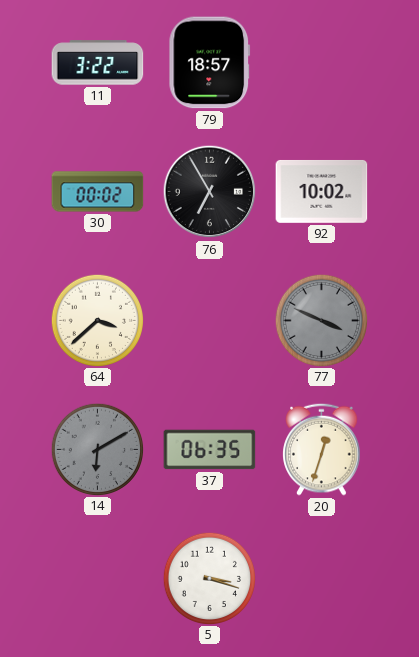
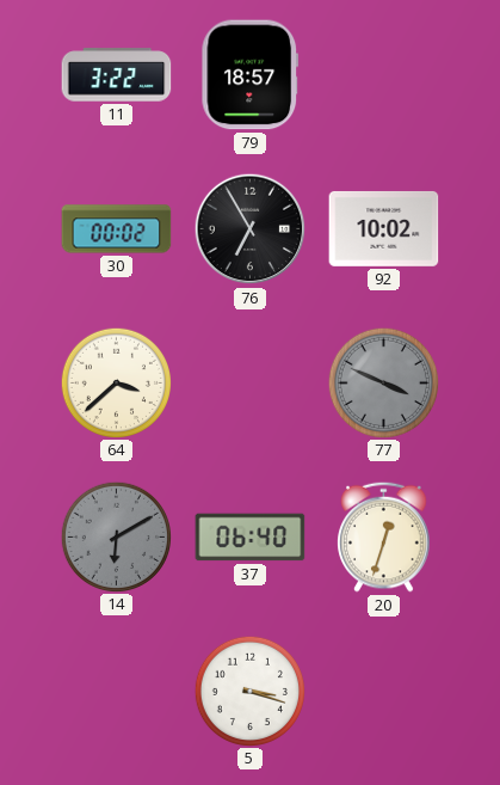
37: 06:35 -> 06:40 (251, 538)
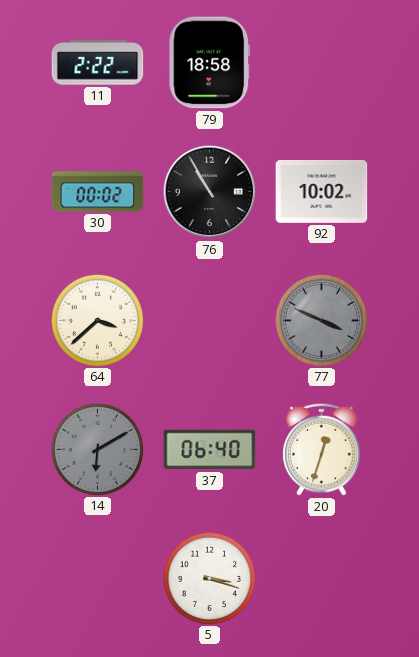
11: 3:22 -> 2:22 (98, 63)
79: 18:57 -> 18:58 (210, 63)
76: 6:55 -> 10:55 (210, 192)
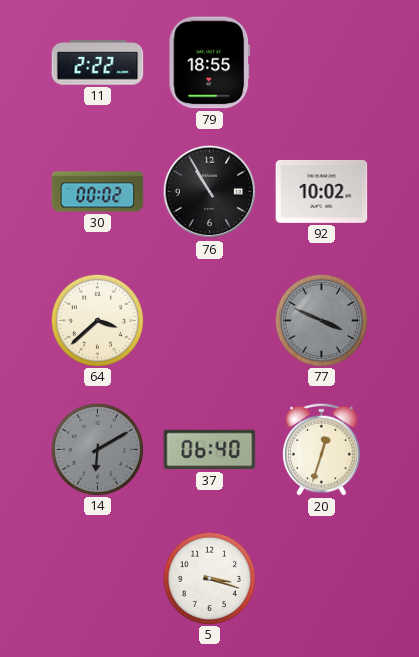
79: 18:58 -> 18:55 (210, 63)
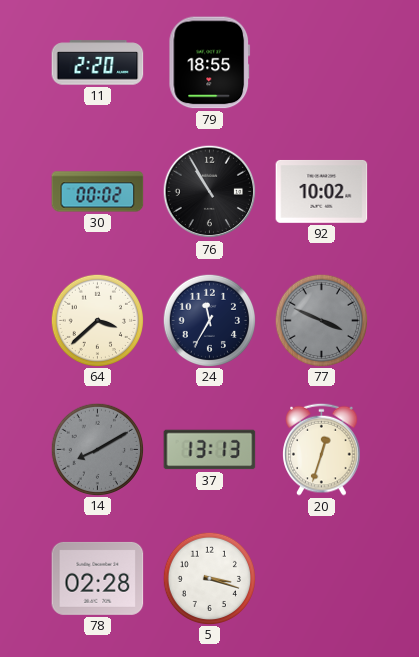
11: 2:22 -> 2:20 (98, 63)
24: none -> 11:35 (209, 320)
14: 6:10 -> 8:10 (97, 449)
37: 06:40 -> 13:13 (210, 450)
78: none -> 02:28 (98, 578)
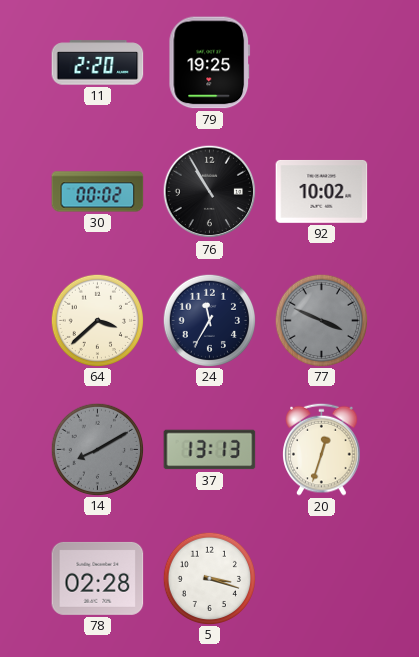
79: 18:55 -> 19:25 (210, 63)
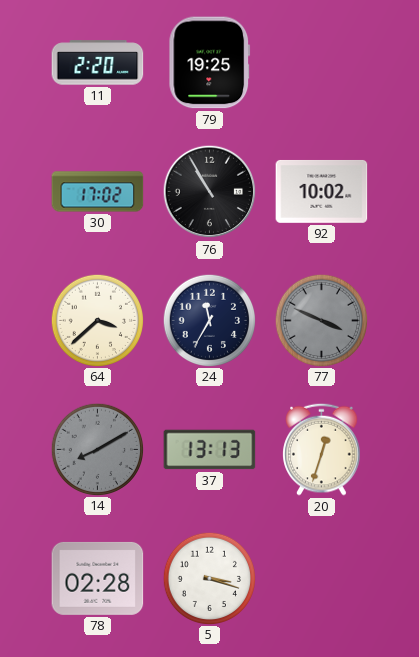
30: 00:02 -> 17:02 (98, 192)
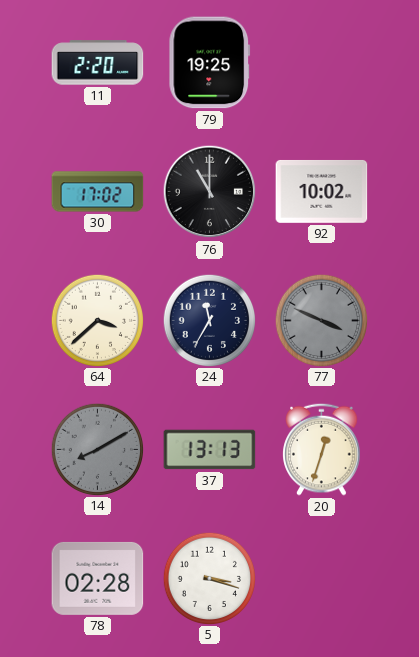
76: 10:55 -> 11:00 (210, 192)
